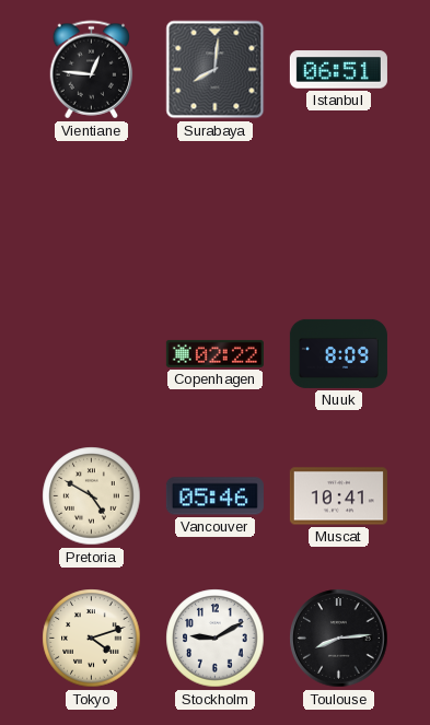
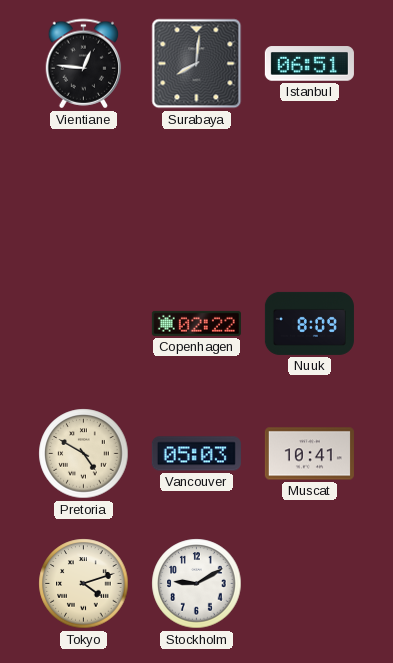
Vancouver: 05:46 -> 05:03 (196, 454)
Toulouse: 8:14 -> none (339, 639)
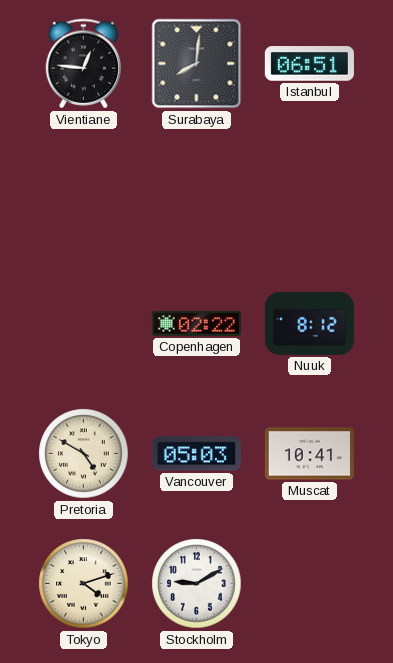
Nuuk: 8:09 -> 8:12 (309, 323)
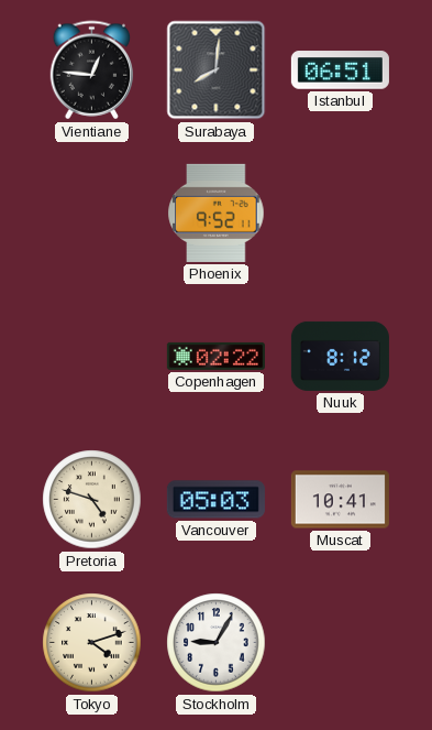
Phoenix: none -> 9:52 (217, 213)
Pretoria: 4:50 -> 4:48 (92, 500)
Stockholm: 9:10 -> 9:05 (217, 643)
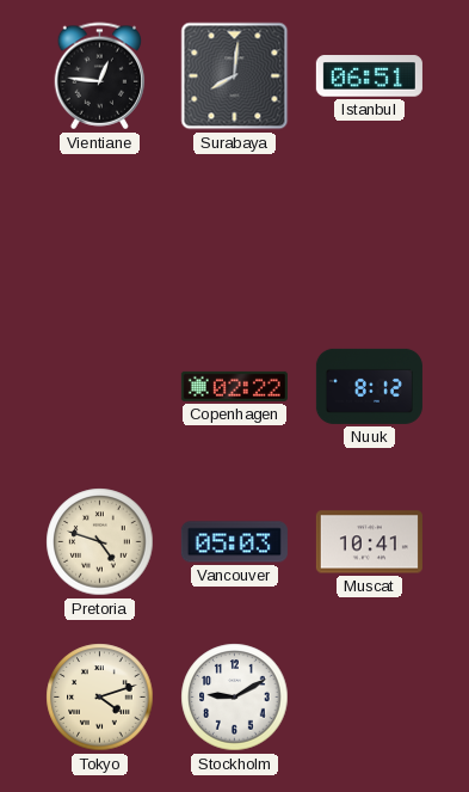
Phoenix: 9:52 -> none (217, 213)
Stockholm: 9:05 -> 9:10 (235, 698)
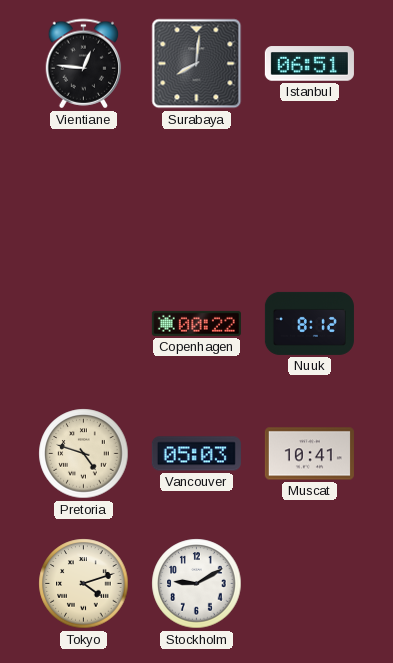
Copenhagen: 02:22 -> 00:22 (196, 323)
